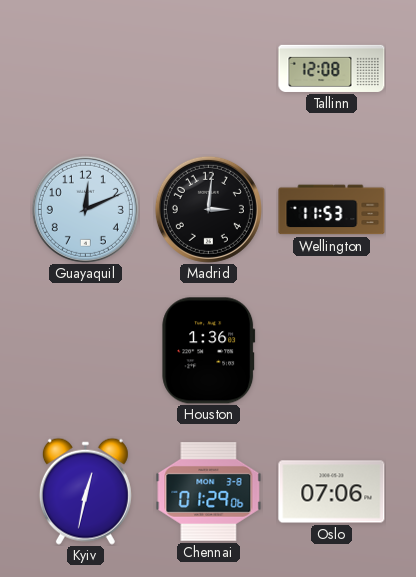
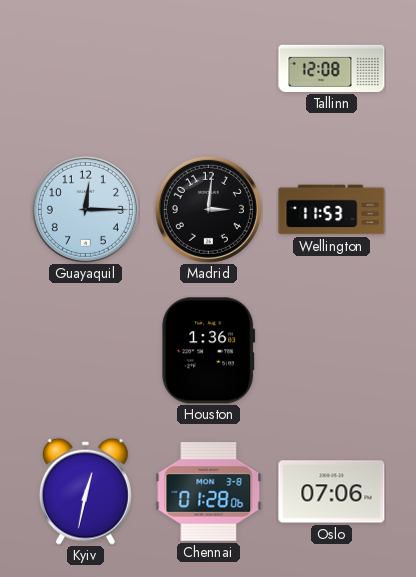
Guayaquil: 12:11 -> 12:15 (85, 209)
Chennai: 01:29 -> 01:28 (209, 492)
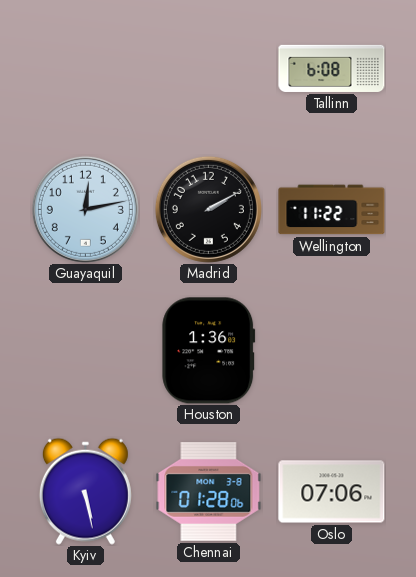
Tallinn: 12:08 -> 6:08 (332, 68)
Guayaquil: 12:15 -> 12:13 (85, 209)
Madrid: 3:01 -> 2:10 (208, 209)
Wellington: 11:53 -> 11:22 (332, 210)
Kyiv: 12:32 -> 5:28 (85, 491)
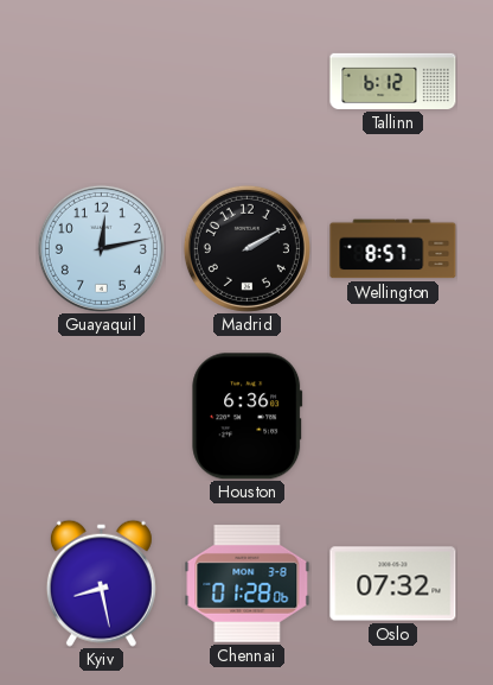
Tallinn: 6:08 -> 6:12 (393, 81)
Wellington: 11:22 -> 8:57 (393, 249)
Houston: 1:36 -> 6:36 (248, 417)
Kyiv: 5:28 -> 8:28 (101, 583)
Oslo: 07:06 -> 07:32 (393, 584)
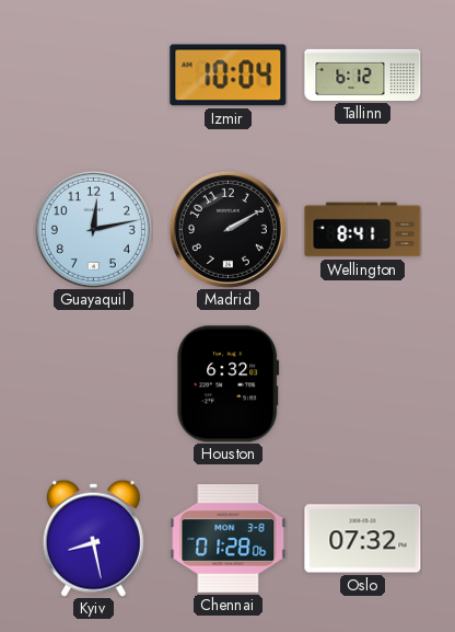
Izmir: none -> 10:04 (229, 76)
Wellington: 8:57 -> 8:41 (363, 230)
Houston: 6:36 -> 6:32 (229, 384)
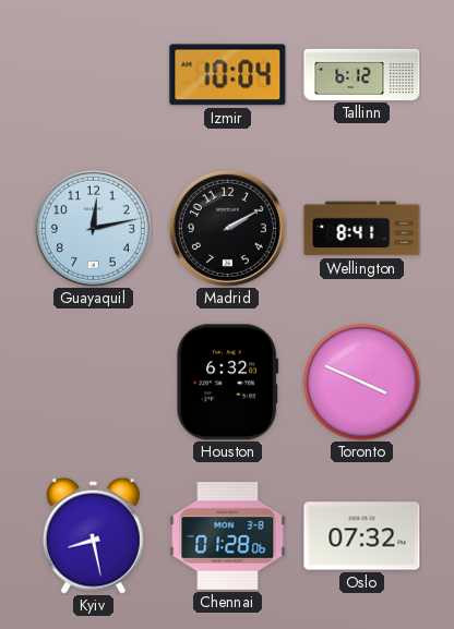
Toronto: none -> 3:49 (362, 383)
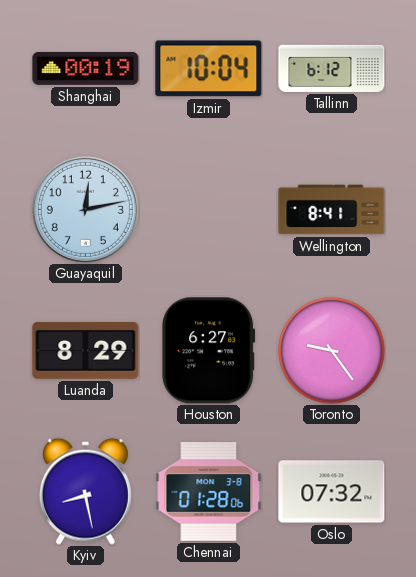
Shanghai: none -> 00:19 (86, 68)
Madrid: 2:10 -> none (227, 228)
Luanda: none -> 8:29 (86, 350)
Houston: 6:32 -> 6:27 (209, 351)
Toronto: 3:49 -> 9:24 (332, 351)
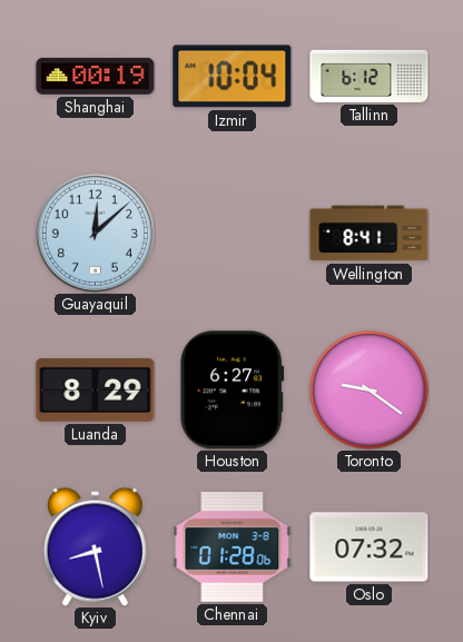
Guayaquil: 12:13 -> 12:08 (95, 233)
Toronto: 9:24 -> 9:21 (370, 391)
